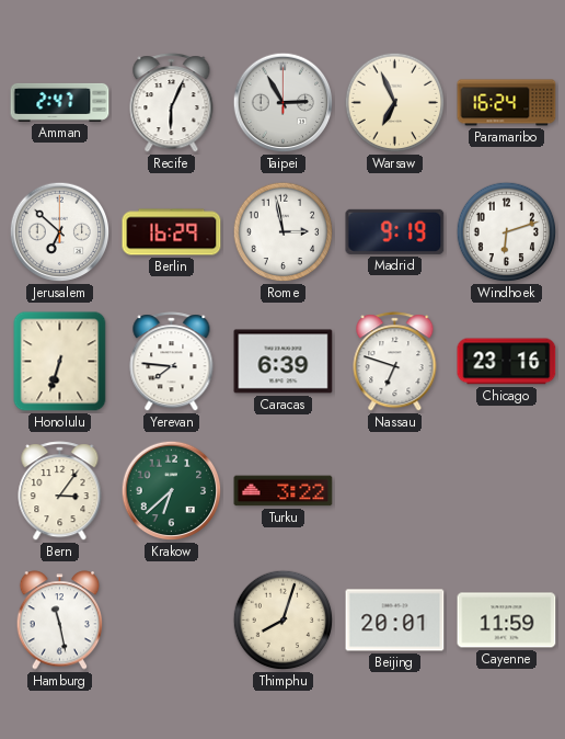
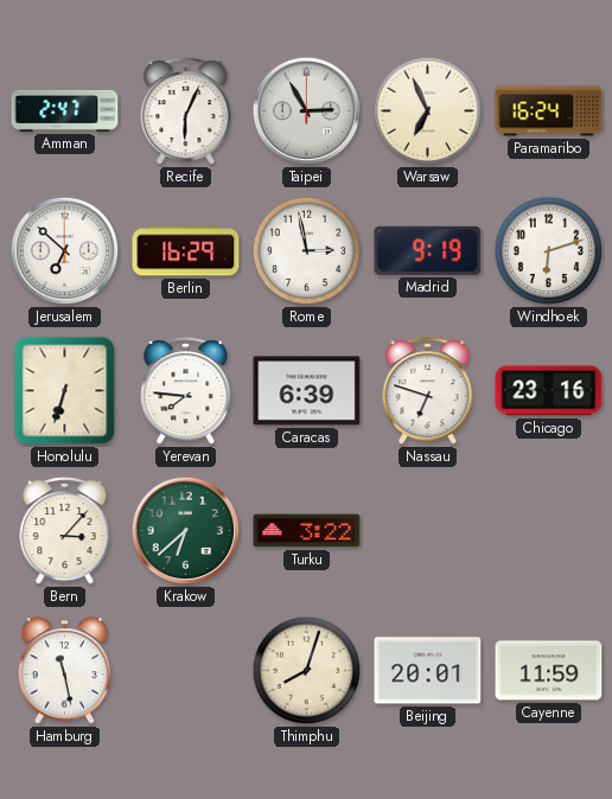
Bern: 3:06 -> 3:07 (65, 531)
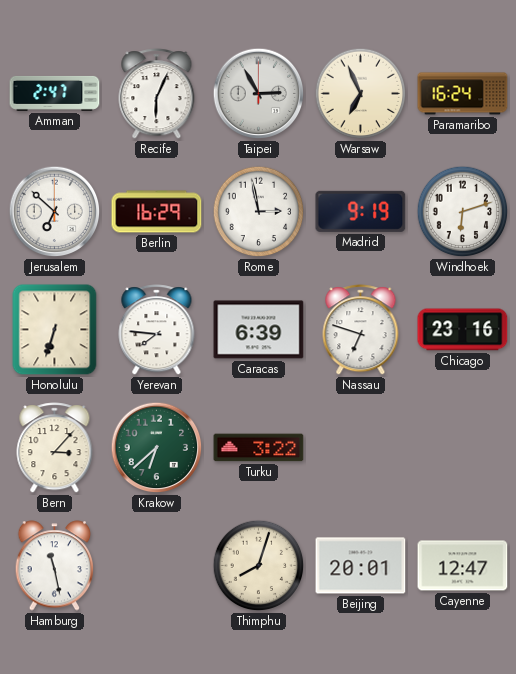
Cayenne: 11:59 -> 12:47 (463, 566)
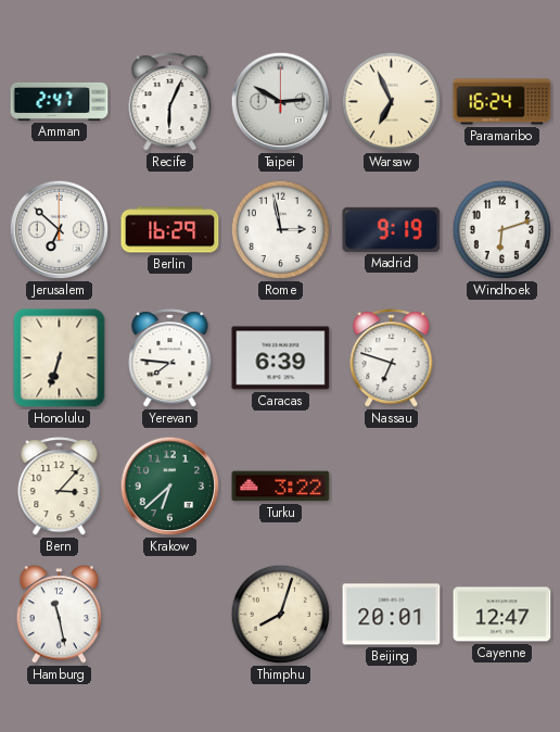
Taipei: 2:55 -> 2:50 (281, 102)
Chicago: 23:16 -> none (463, 330)
